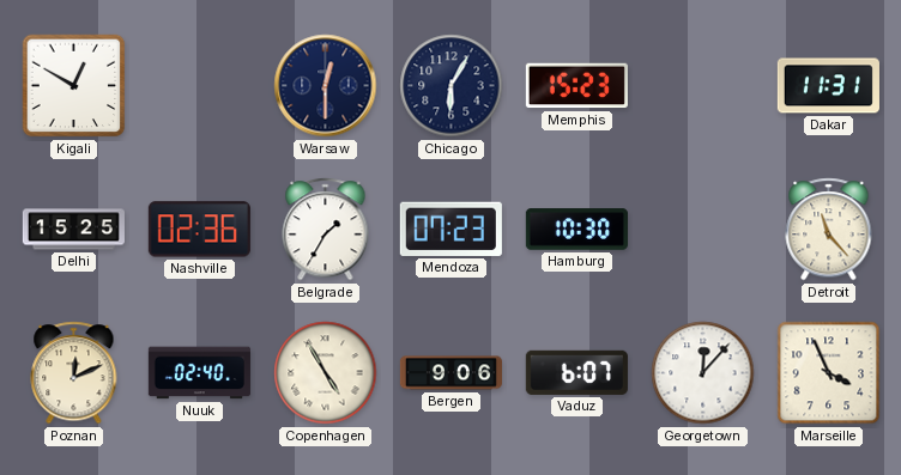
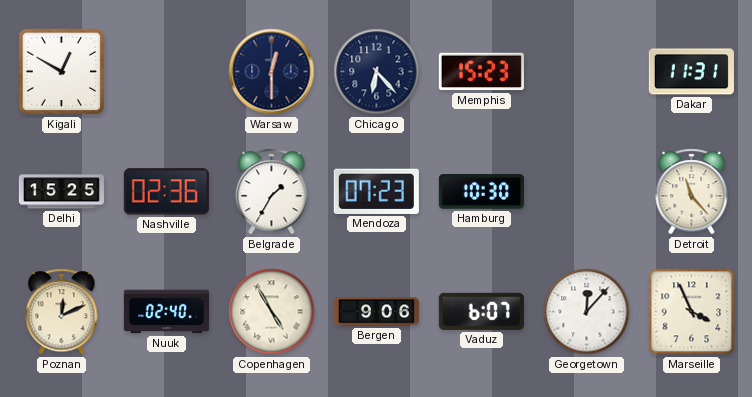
Chicago: 6:05 -> 6:23 (377, 72)
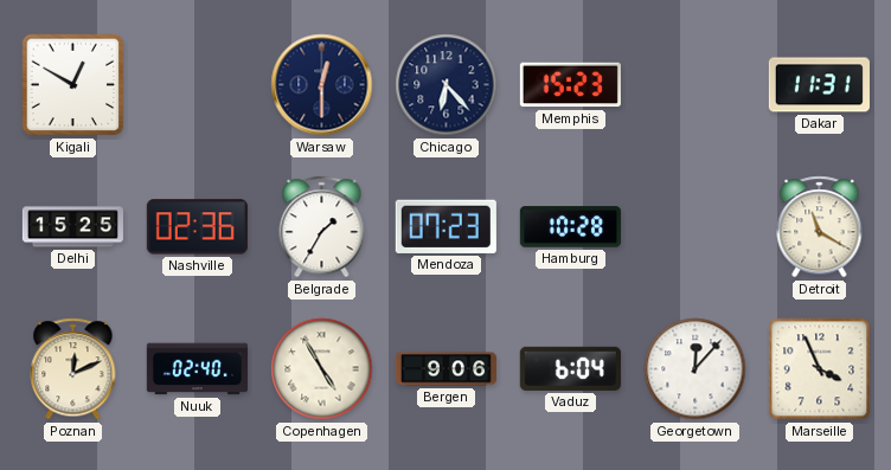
Hamburg: 10:30 -> 10:28 (570, 227)
Detroit: 11:23 -> 11:20 (820, 227)
Vaduz: 6:07 -> 6:04 (570, 368)
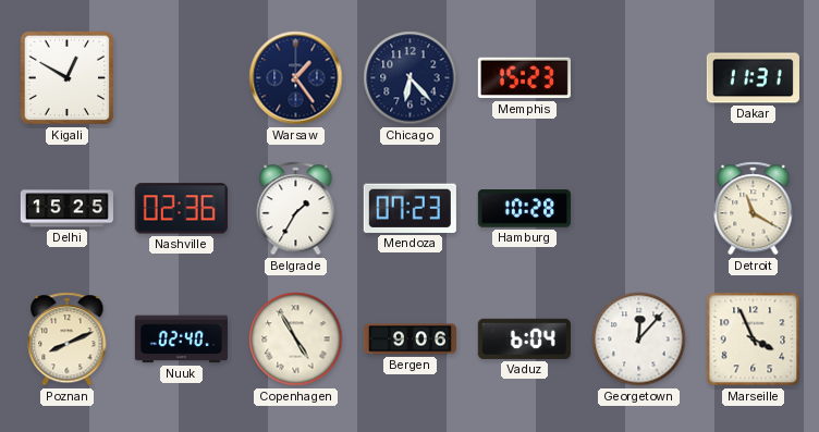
Warsaw: 12:30 -> 1:24 (296, 78)
Poznan: 12:11 -> 8:11 (68, 340)
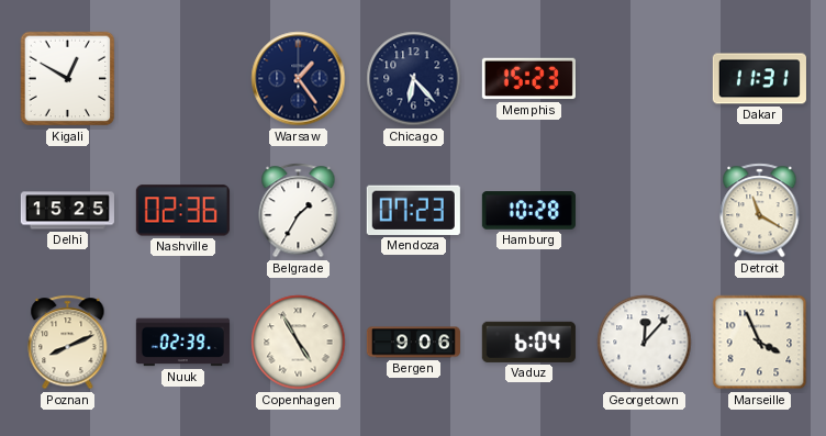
Nuuk: 02:40 -> 02:39 (182, 343)
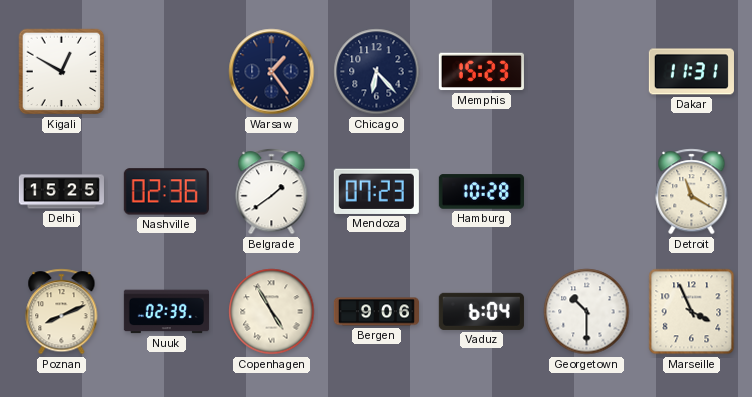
Belgrade: 1:35 -> 1:39 (272, 192)
Georgetown: 12:07 -> 10:30 (587, 312)
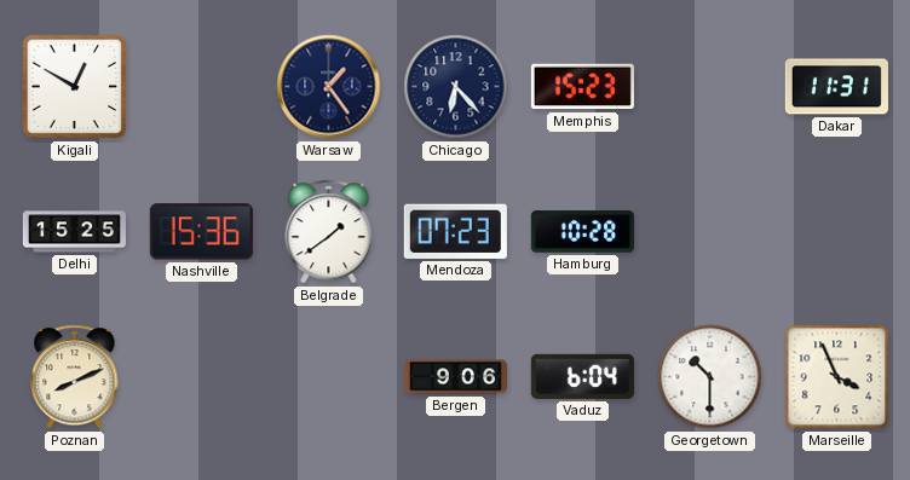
Nashville: 02:36 -> 15:36 (201, 232)
Detroit: 11:20 -> none (692, 192)
Nuuk: 02:39 -> none (166, 312)
Copenhagen: 4:55 -> none (272, 312)
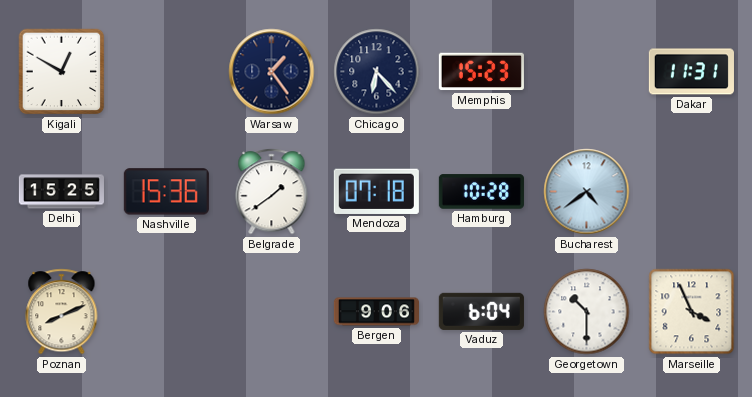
Mendoza: 07:23 -> 07:18 (376, 191)
Bucharest: none -> 4:39 (587, 192)
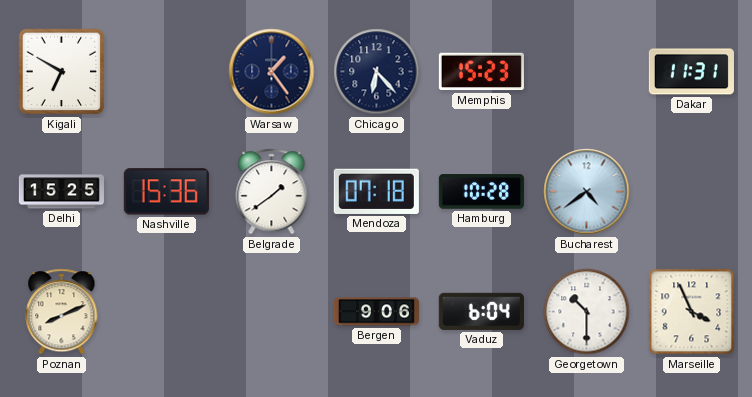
Kigali: 12:50 -> 6:50 (62, 72)
